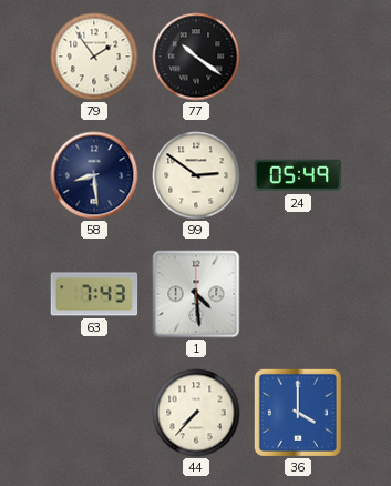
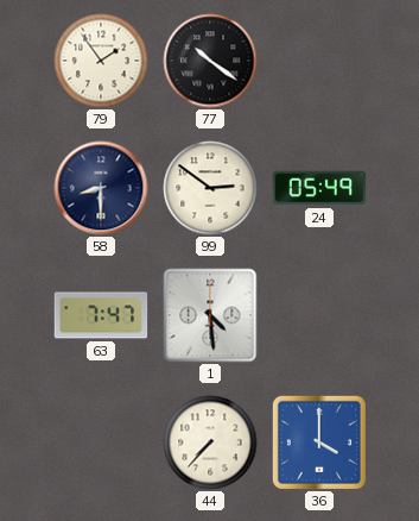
58: 8:29 -> 8:30 (101, 188)
63: 7:43 -> 7:47 (101, 315)
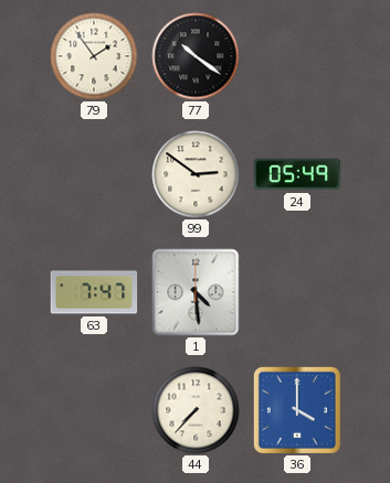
58: 8:30 -> none (101, 188)
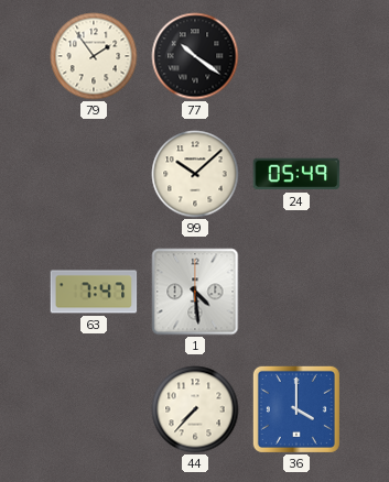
99: 2:51 -> 10:08 (195, 174)
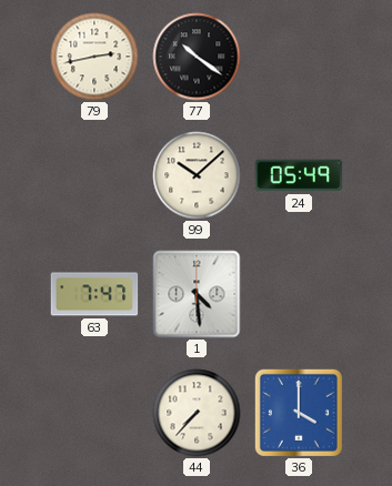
79: 1:54 -> 2:43 (94, 57)
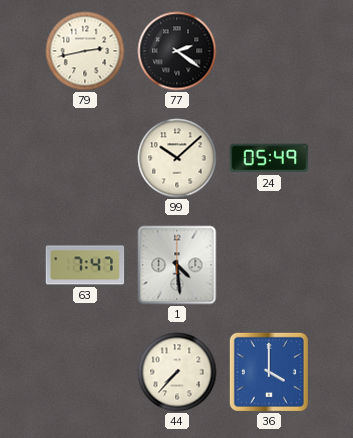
77: 10:21 -> 2:21 (177, 51)
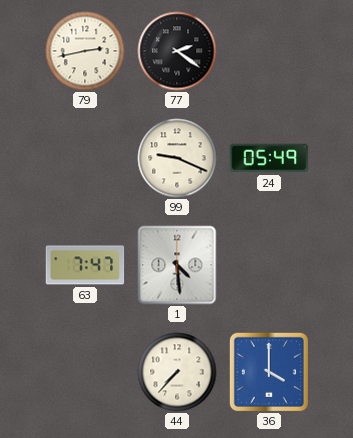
99: 10:08 -> 9:19 (177, 158)
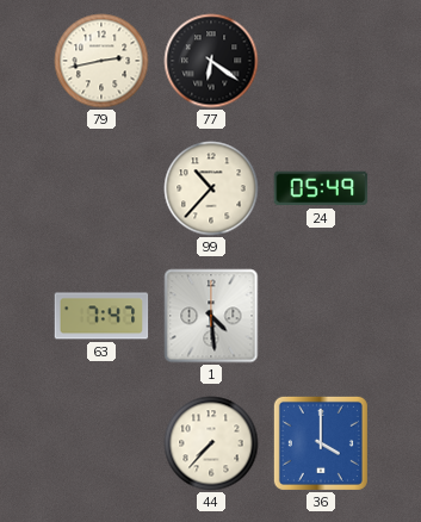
77: 2:21 -> 6:21 (211, 61)
99: 9:19 -> 10:37 (211, 188)
